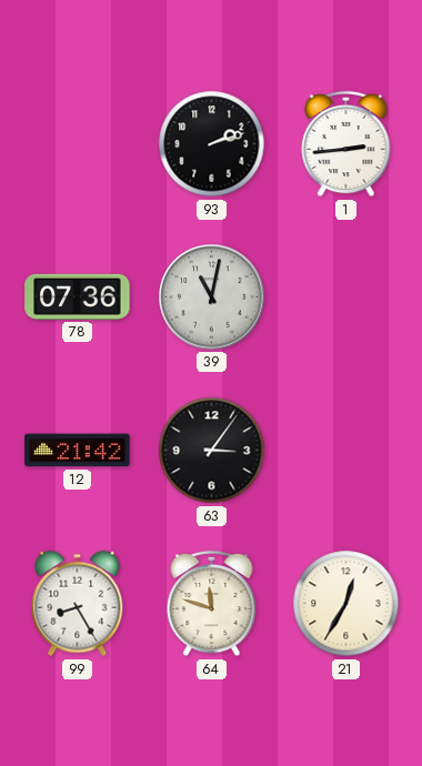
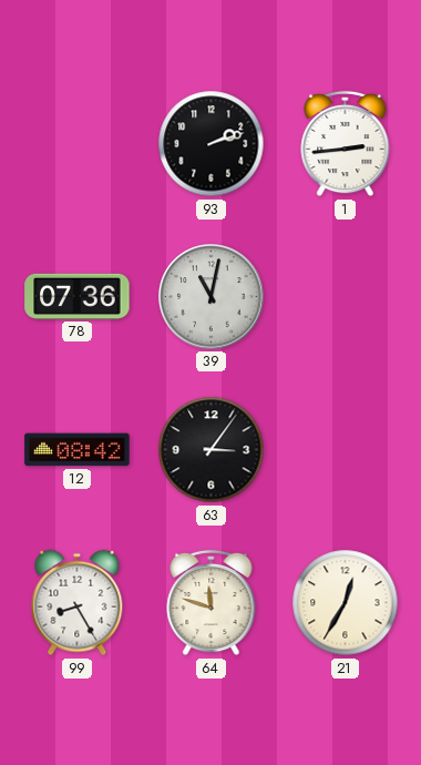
12: 21:42 -> 08:42 (78, 450)
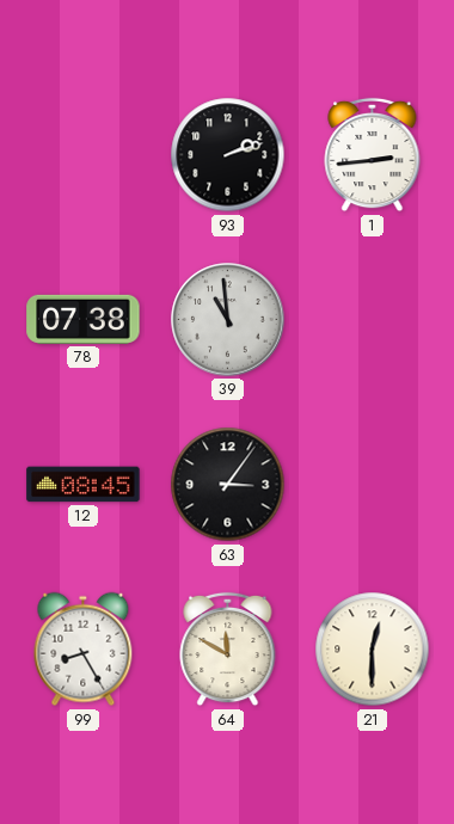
78: 07:36 -> 07:38 (84, 319)
39: 11:02 -> 10:59 (228, 320)
12: 08:42 -> 08:45 (84, 485)
64: 11:48 -> 11:50 (228, 650)
21: 12:35 -> 12:30 (373, 650)
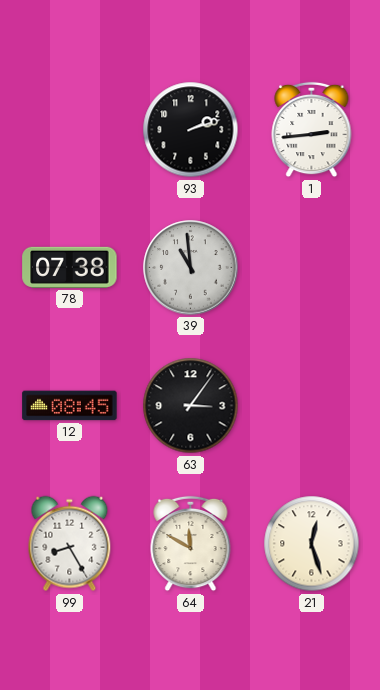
21: 12:30 -> 12:27 (312, 544)
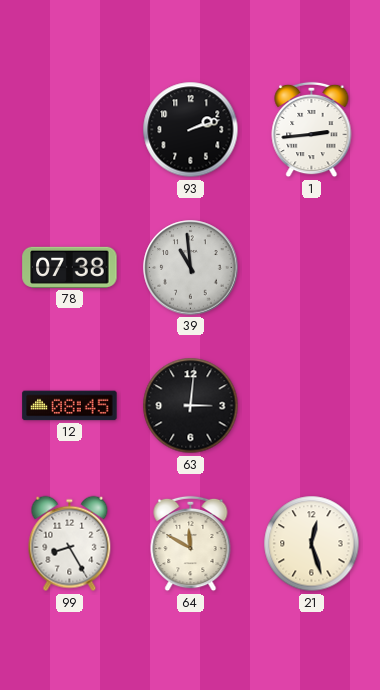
63: 3:06 -> 3:01 (191, 406)
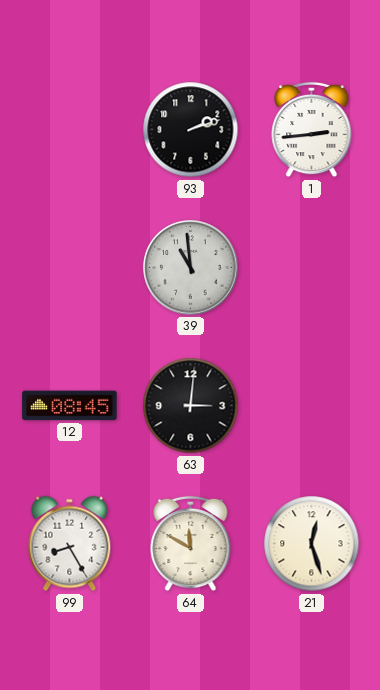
78: 07:38 -> none (70, 267)
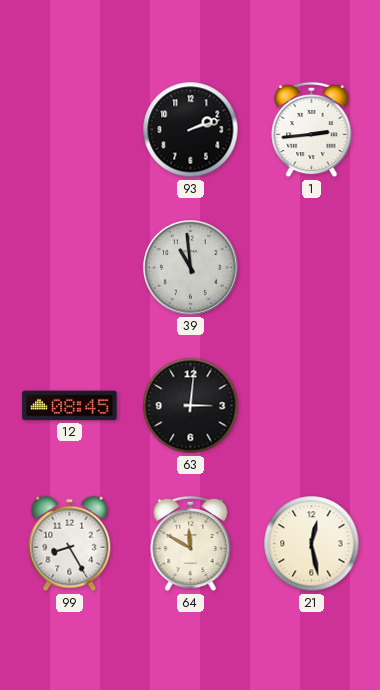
21: 12:27 -> 12:28 (312, 544)
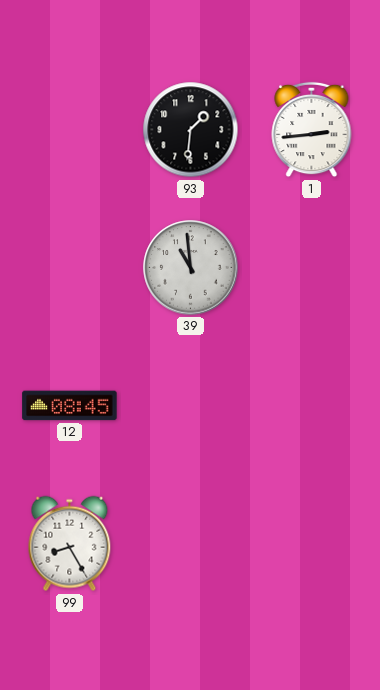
93: 2:12 -> 1:31 (191, 130)
63: 3:01 -> none (191, 406)
64: 11:50 -> none (191, 544)
21: 12:28 -> none (312, 544)
